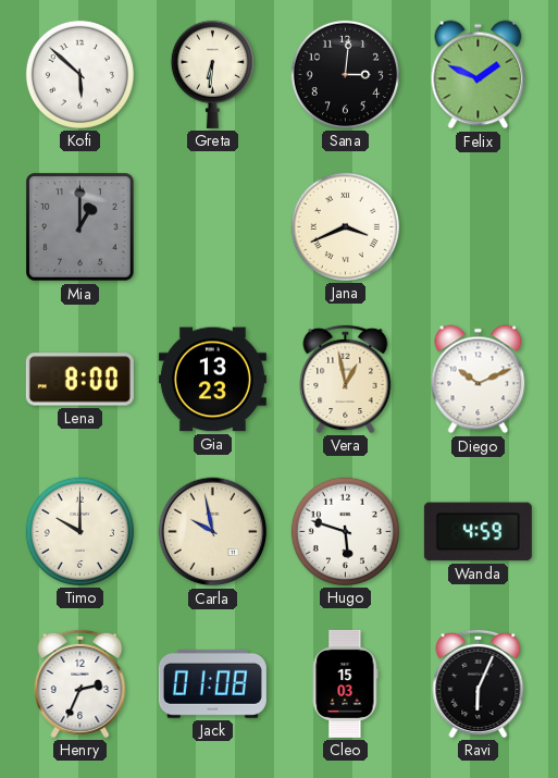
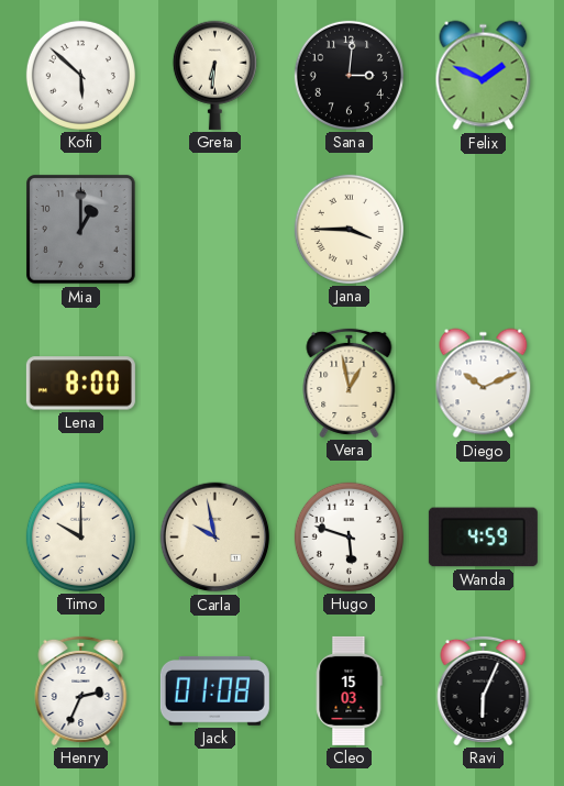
Jana: 3:41 -> 3:45 (349, 229)
Gia: 13:23 -> none (212, 380)
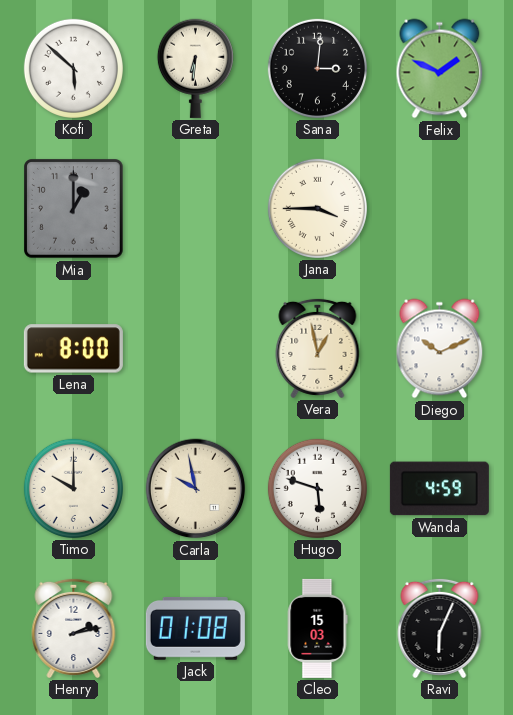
Henry: 2:34 -> 2:13 (74, 628)
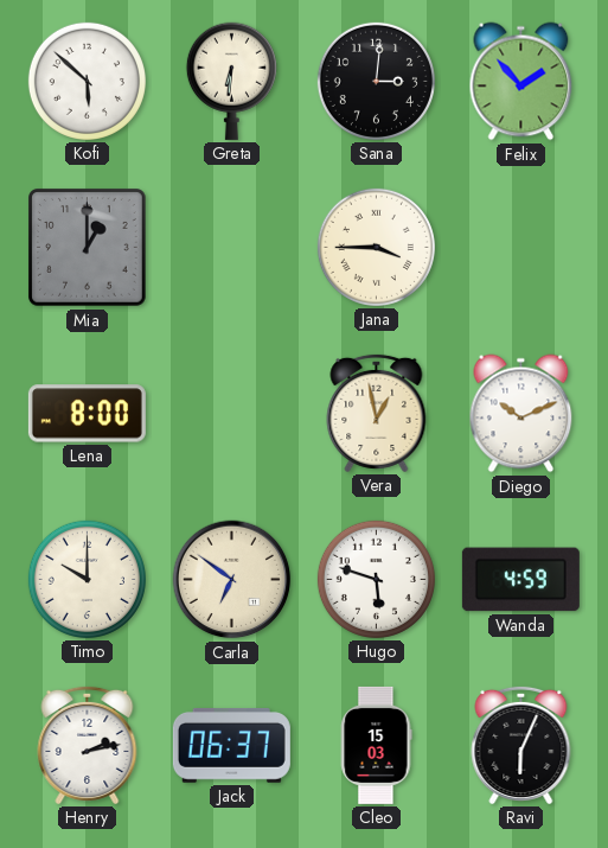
Felix: 1:49 -> 1:53 (521, 82)
Carla: 9:58 -> 6:51 (232, 580)
Jack: 01:08 -> 06:37 (231, 746)
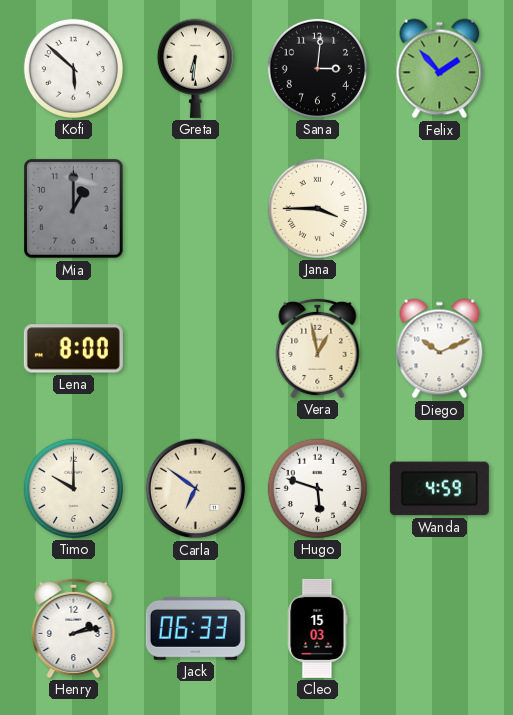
Jack: 06:37 -> 06:33 (195, 629)
Ravi: 6:04 -> none (521, 745)
